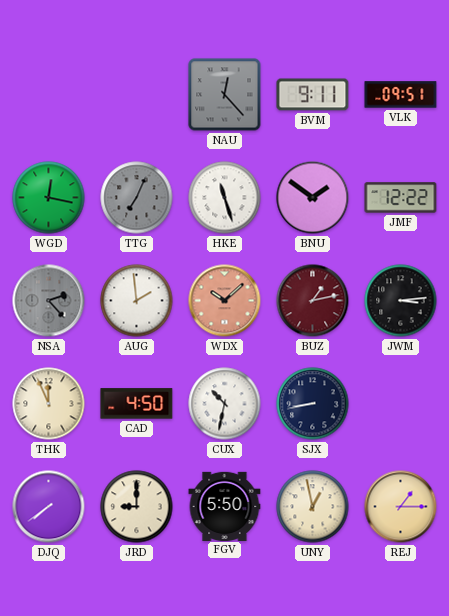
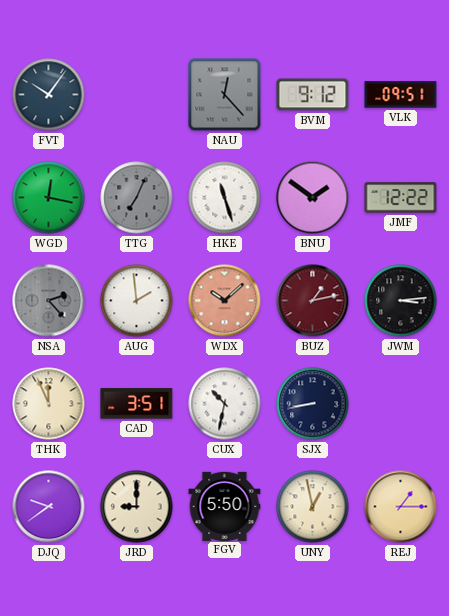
FVT: none -> 10:06 (49, 95)
BVM: 9:11 -> 9:12 (313, 95)
CAD: 4:50 -> 3:51 (137, 404)
DJQ: 7:39 -> 9:39 (49, 507)
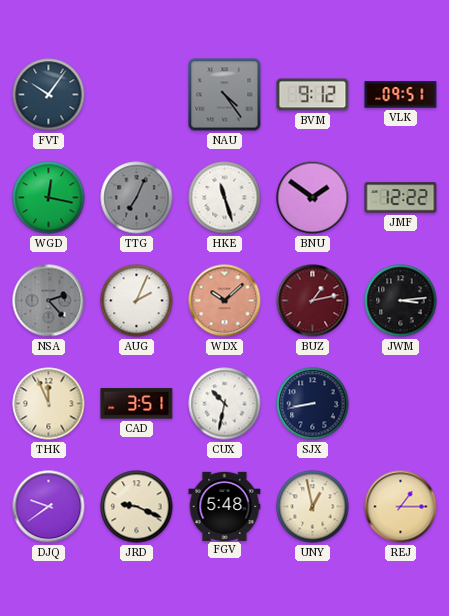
NAU: 12:23 -> 4:24 (225, 95)
AUG: 1:59 -> 2:04 (137, 301)
JRD: 9:00 -> 9:19 (137, 507)
FGV: 5:50 -> 5:48 (225, 506)
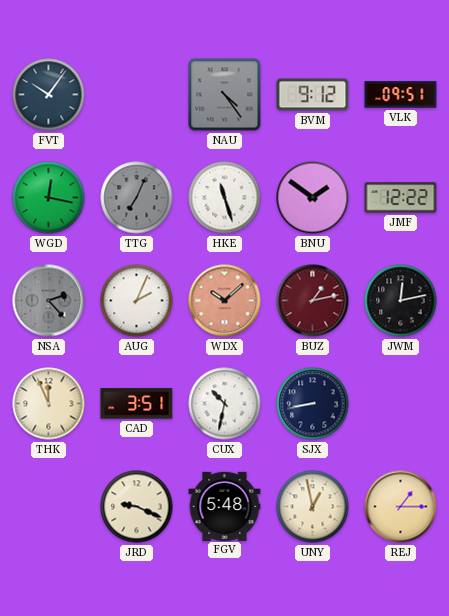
JWM: 3:14 -> 12:13 (401, 301)
DJQ: 9:39 -> none (49, 507)
